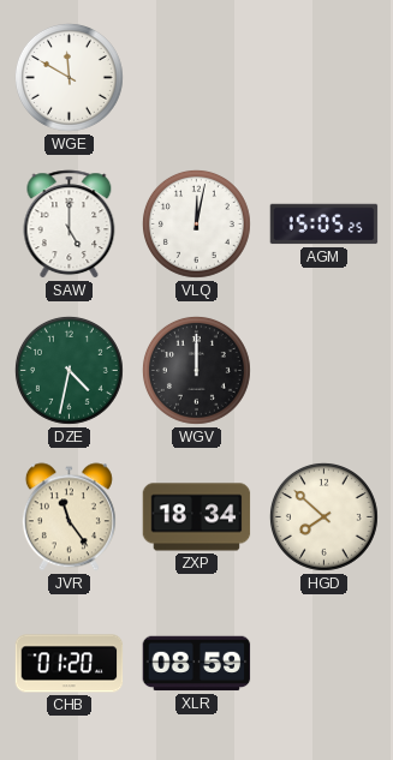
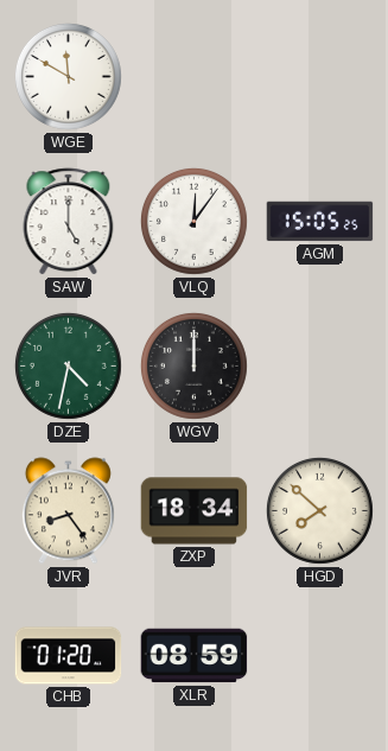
VLQ: 12:02 -> 12:06 (193, 221)
JVR: 11:24 -> 8:24 (68, 511)
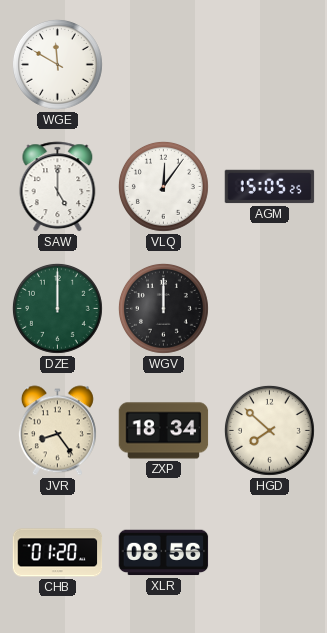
DZE: 4:32 -> 12:00 (57, 308)
XLR: 08:59 -> 08:56 (164, 553)
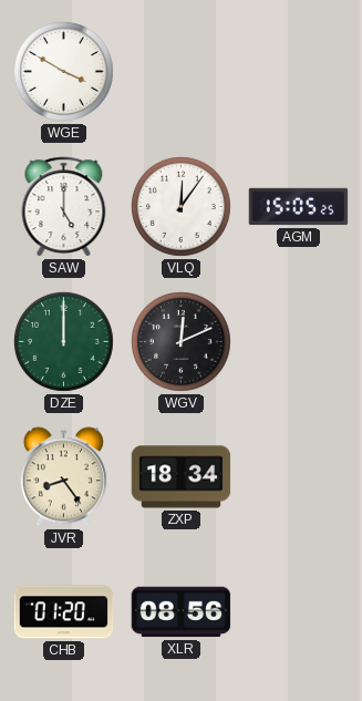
WGE: 11:50 -> 3:50 (63, 71)
WGV: 12:00 -> 12:11 (180, 341)
HGD: 7:52 -> none (269, 430)
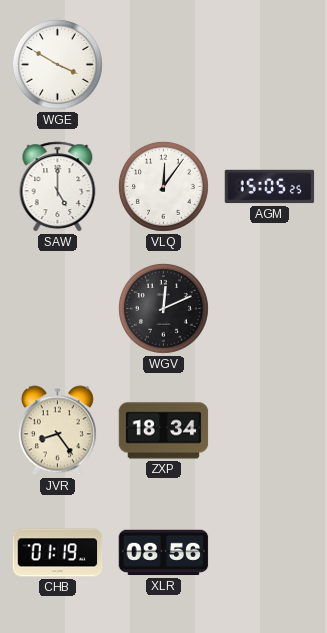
DZE: 12:00 -> none (63, 341)
CHB: 01:20 -> 01:19 (58, 553)
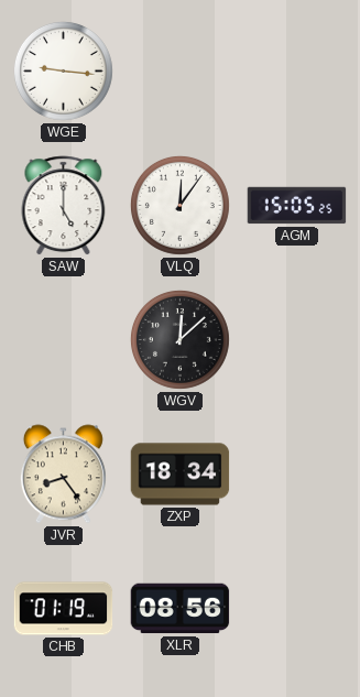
WGE: 3:50 -> 9:16 (63, 70)
WGV: 12:11 -> 12:08 (179, 339)
